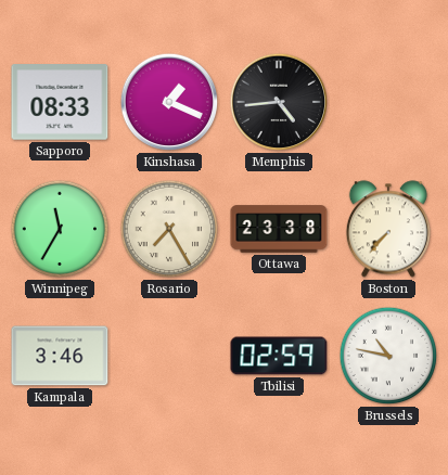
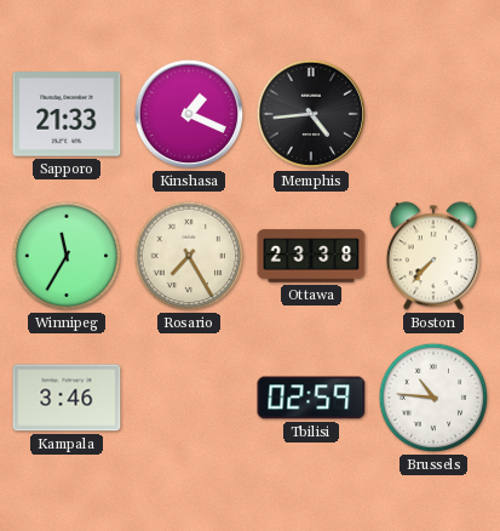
Sapporo: 08:33 -> 21:33 (67, 114)
Brussels: 10:47 -> 10:46 (433, 398)
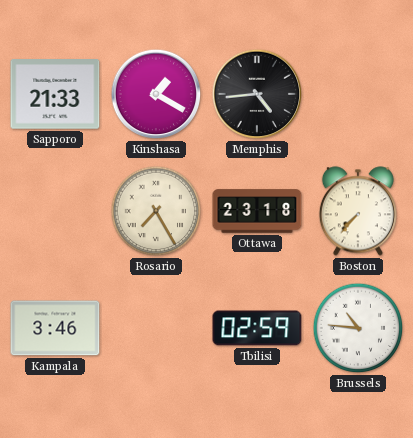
Kinshasa: 1:19 -> 1:20 (156, 94)
Winnipeg: 11:35 -> none (67, 256)
Ottawa: 23:38 -> 23:18 (257, 211)
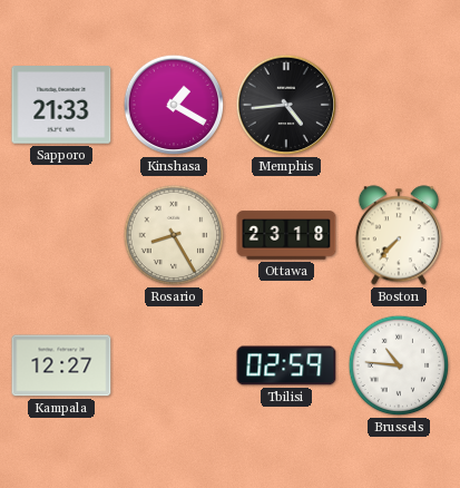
Rosario: 7:25 -> 8:25 (174, 235)
Kampala: 3:46 -> 12:27 (61, 365)
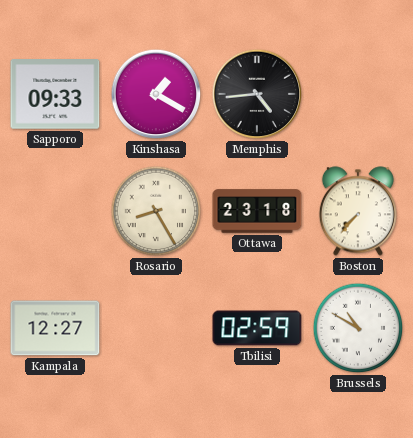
Sapporo: 21:33 -> 09:33 (55, 94)
Brussels: 10:46 -> 10:50 (358, 328)
